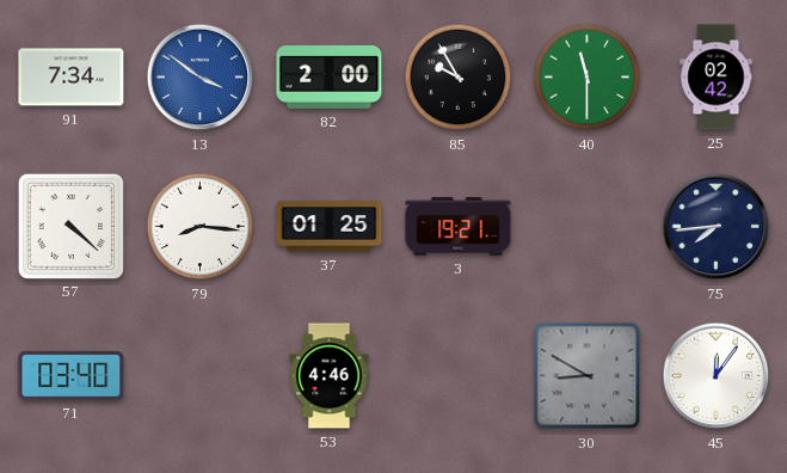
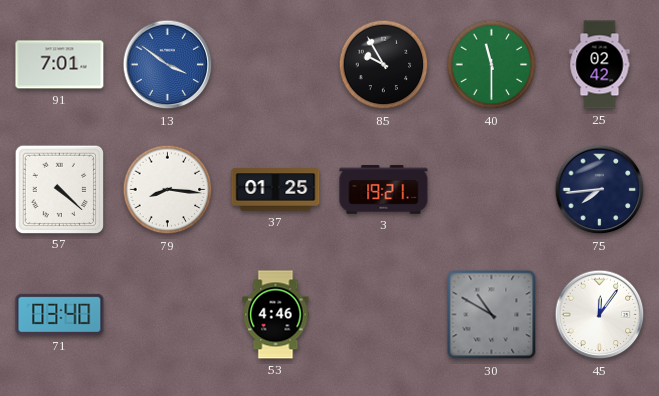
91: 7:34 -> 7:01 (60, 65)
82: 2:00 -> none (330, 76)
30: 8:50 -> 10:50 (492, 315)
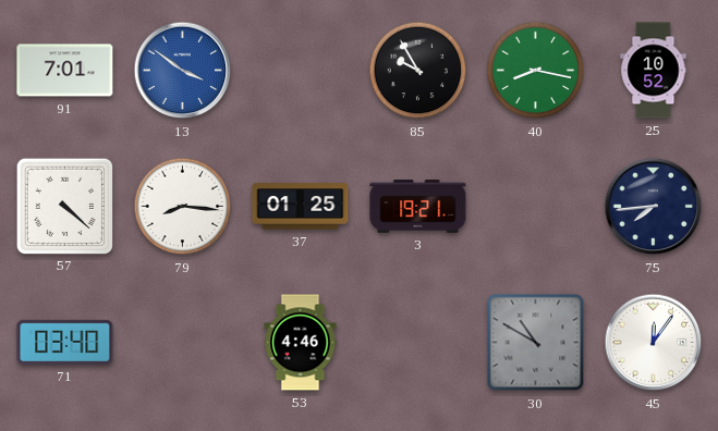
40: 11:30 -> 8:17 (536, 71)
25: 02:42 -> 10:52 (654, 71)
